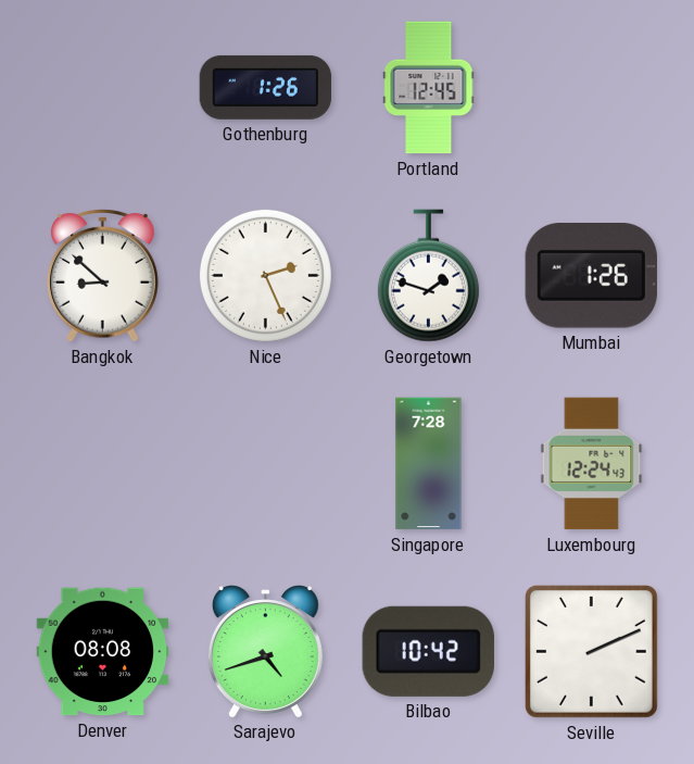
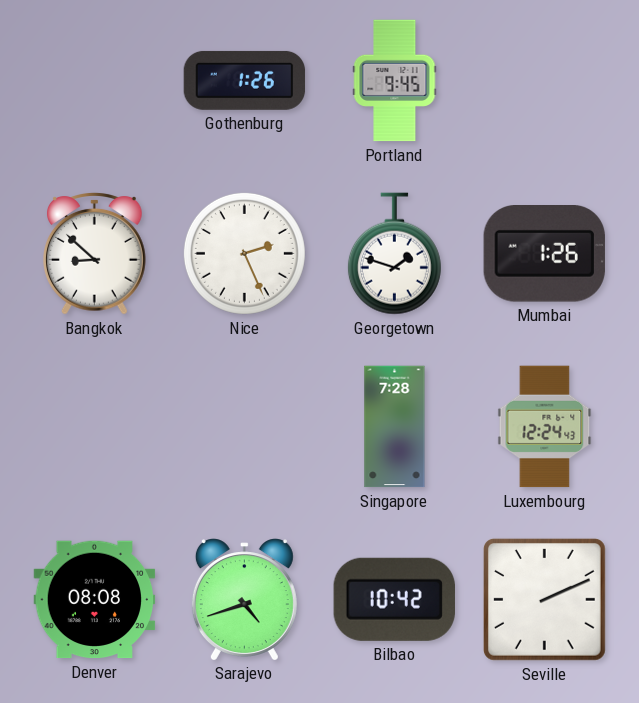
Portland: 12:45 -> 9:45 (395, 81)
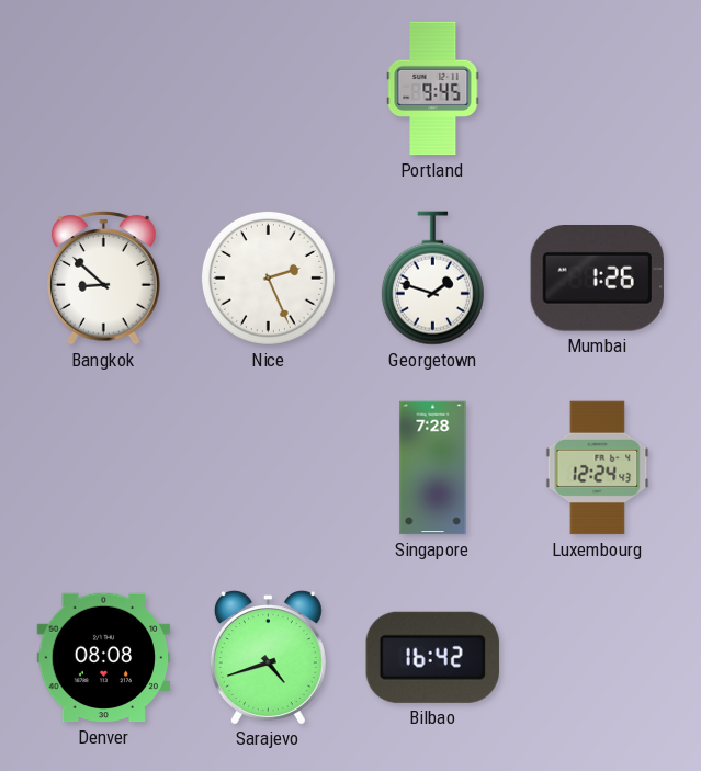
Gothenburg: 1:26 -> none (245, 80)
Bilbao: 10:42 -> 16:42 (432, 657)
Seville: 2:11 -> none (544, 599)
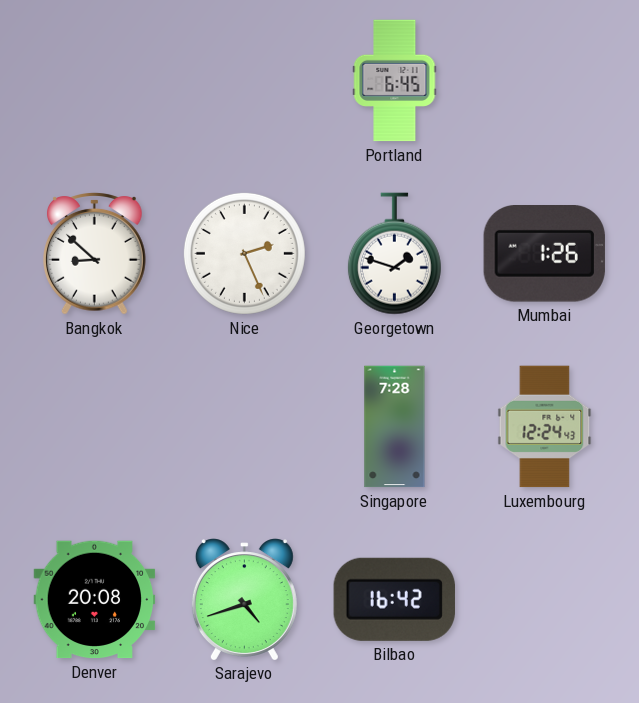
Portland: 9:45 -> 6:45 (395, 81)
Denver: 08:08 -> 20:08 (95, 600)
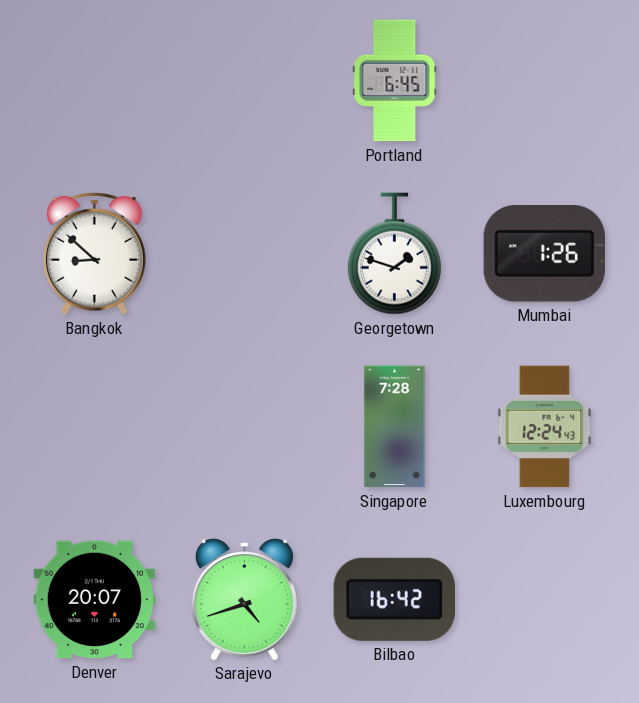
Nice: 2:26 -> none (244, 253)
Denver: 20:08 -> 20:07 (95, 600)
